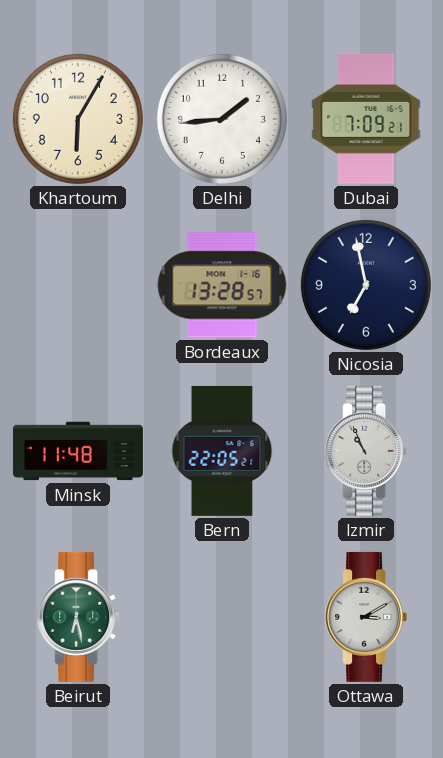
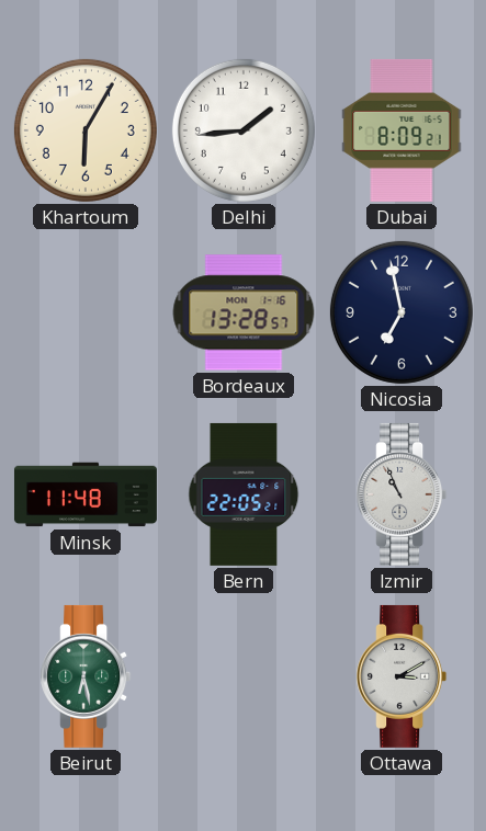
Dubai: 7:09 -> 8:09 (402, 130)
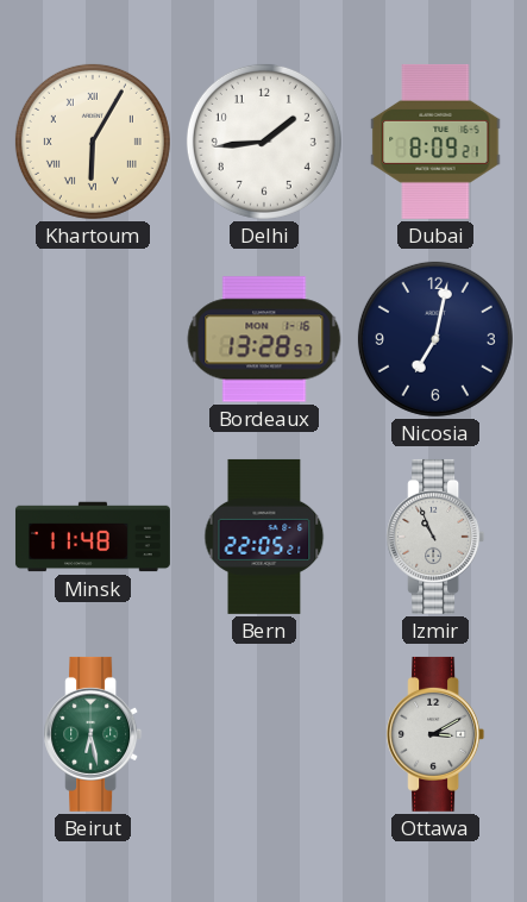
Khartoum numerals: Arabic -> Roman (93, 142)
Nicosia: 6:58 -> 7:02 (435, 339)
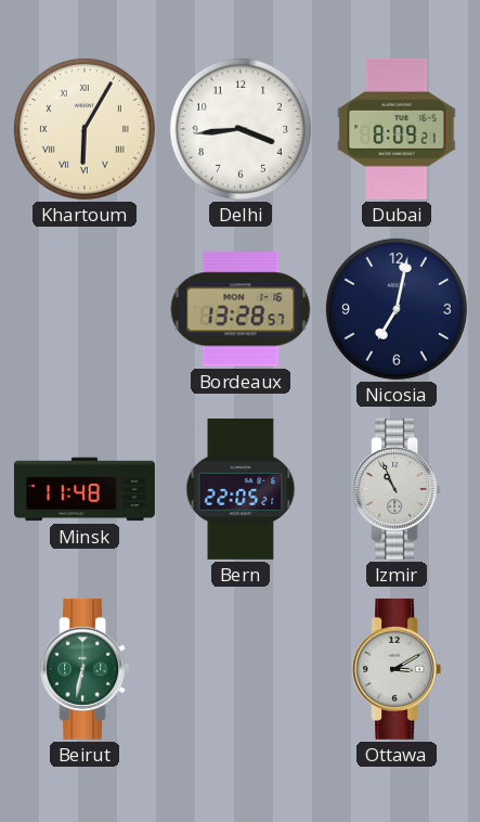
Delhi: 1:44 -> 3:44 (241, 129)
Beirut: 6:28 -> 6:32 (85, 669)
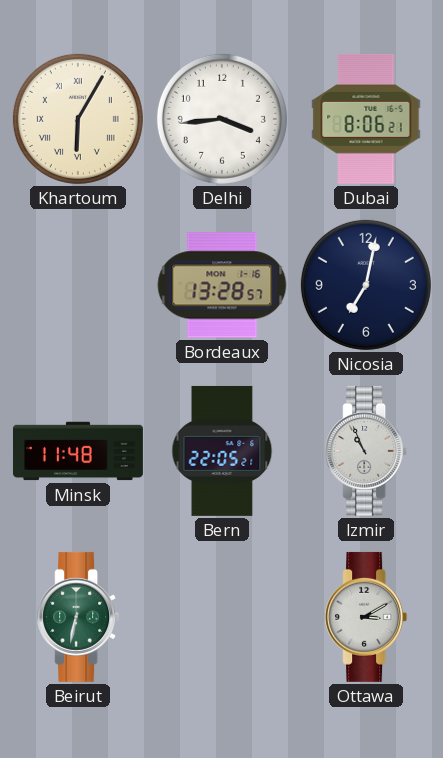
Dubai: 8:09 -> 8:06 (366, 119)
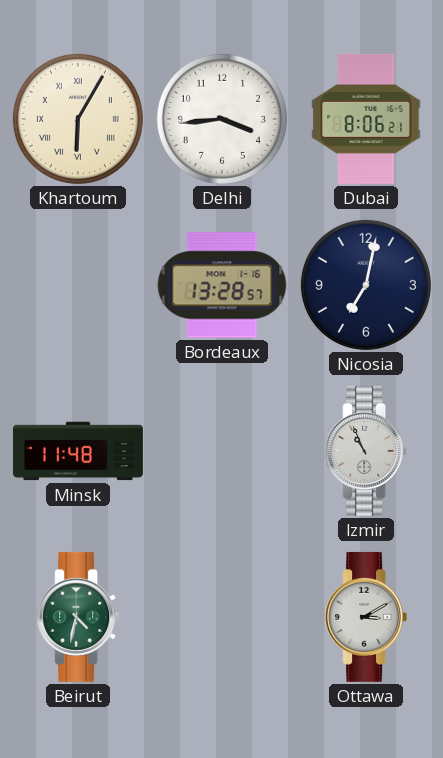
Bern: 22:05 -> none (222, 451)
Beirut: 6:32 -> 4:32 (78, 617)
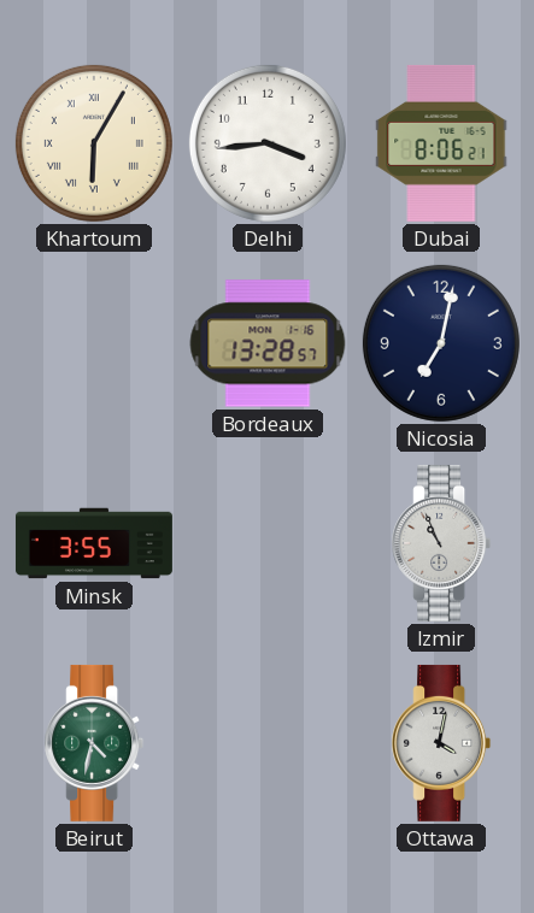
Minsk: 11:48 -> 3:55 (94, 543)
Ottawa: 3:10 -> 4:02 (441, 743)
